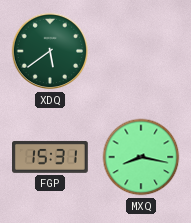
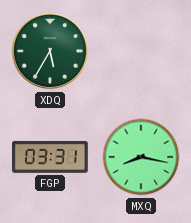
XDQ: 5:39 -> 5:35 (50, 51)
FGP: 15:31 -> 03:31 (51, 157)
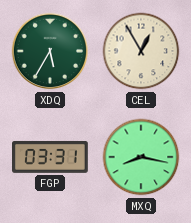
CEL: none -> 12:55 (141, 51)
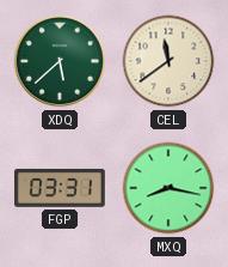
XDQ: 5:35 -> 5:38 (60, 61)
CEL: 12:55 -> 11:39 (168, 61)
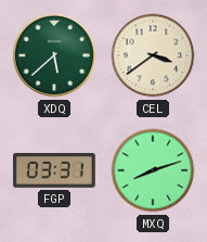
CEL: 11:39 -> 3:39 (153, 55)
MXQ: 8:17 -> 8:12 (153, 170)
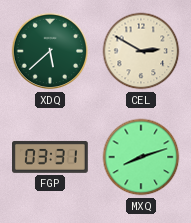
CEL: 3:39 -> 2:50 (141, 51)
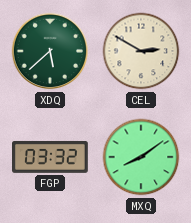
FGP: 03:31 -> 03:32 (51, 157)
MXQ: 8:12 -> 8:09 (141, 157)
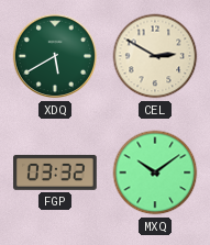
XDQ: 5:38 -> 5:40 (55, 56)
MXQ: 8:09 -> 10:09 (155, 172)
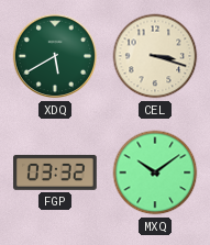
CEL: 2:50 -> 3:18 (155, 56)
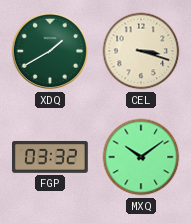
XDQ: 5:40 -> 1:40 (50, 51)
